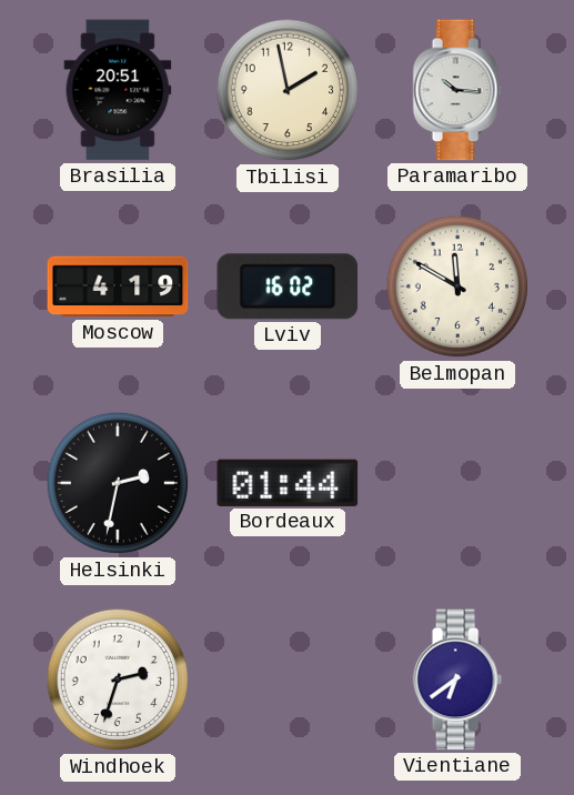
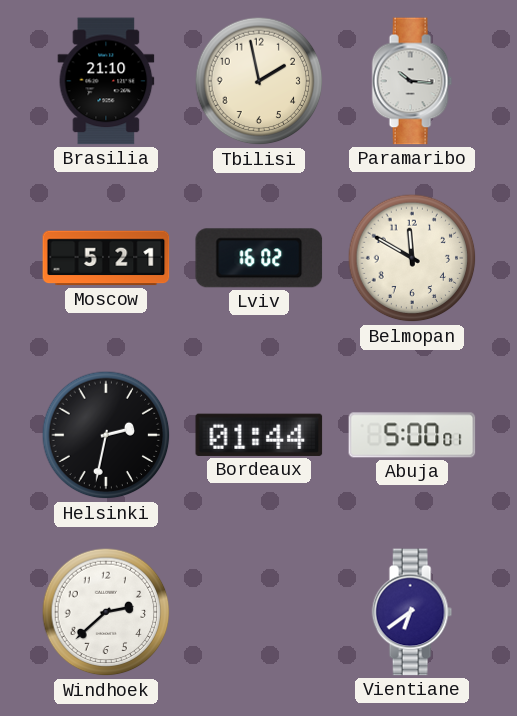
Brasilia: 20:51 -> 21:10 (106, 81)
Moscow: 4:19 -> 5:21 (106, 258)
Abuja: none -> 5:00 (412, 435)
Windhoek: 2:33 -> 2:38 (106, 612)
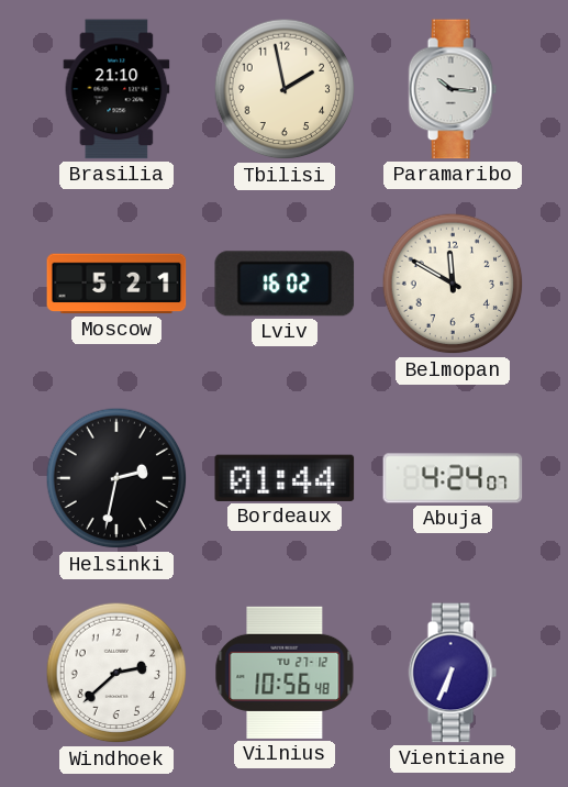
Abuja: 5:00 -> 4:24 (453, 478)
Vilnius: none -> 10:56 (285, 673)
Vientiane: 6:39 -> 6:34 (453, 673)
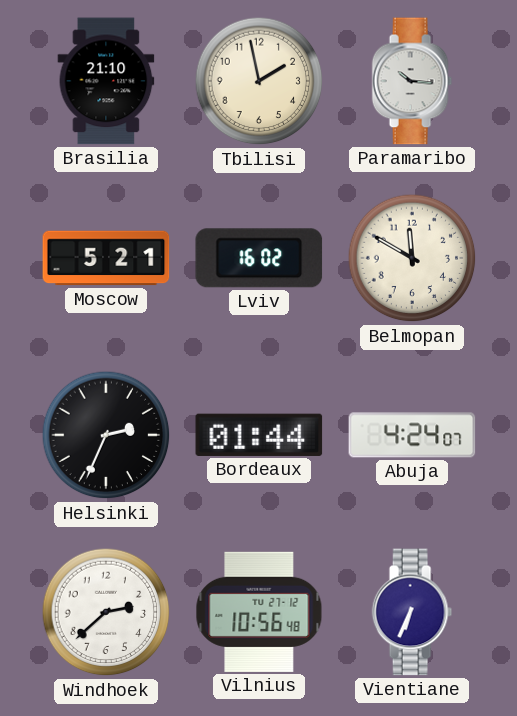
Helsinki: 2:32 -> 2:34 (106, 435)
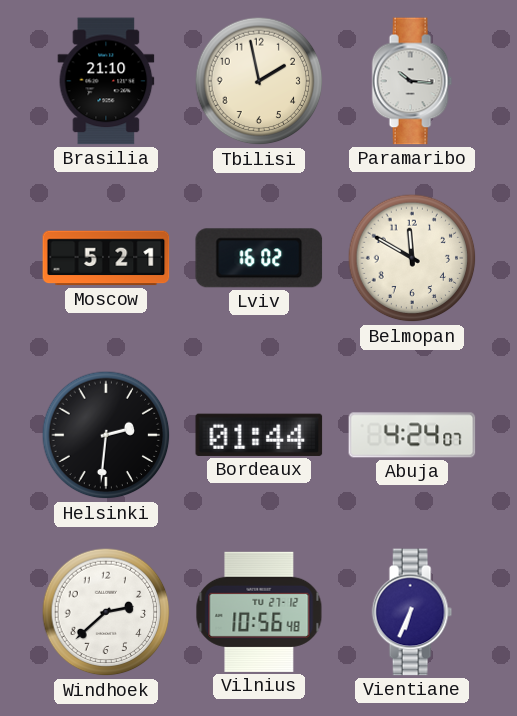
Helsinki: 2:34 -> 2:31 (106, 435)
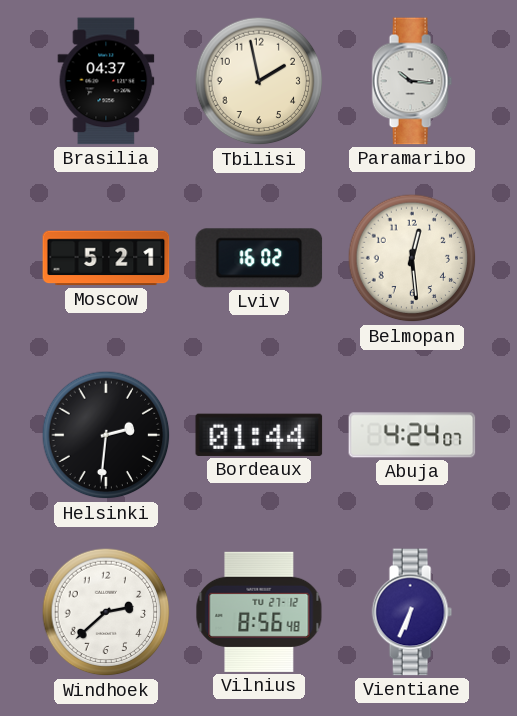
Brasilia: 21:10 -> 04:37 (106, 81)
Belmopan: 11:50 -> 12:29 (412, 258)
Vilnius: 10:56 -> 8:56 (259, 612)
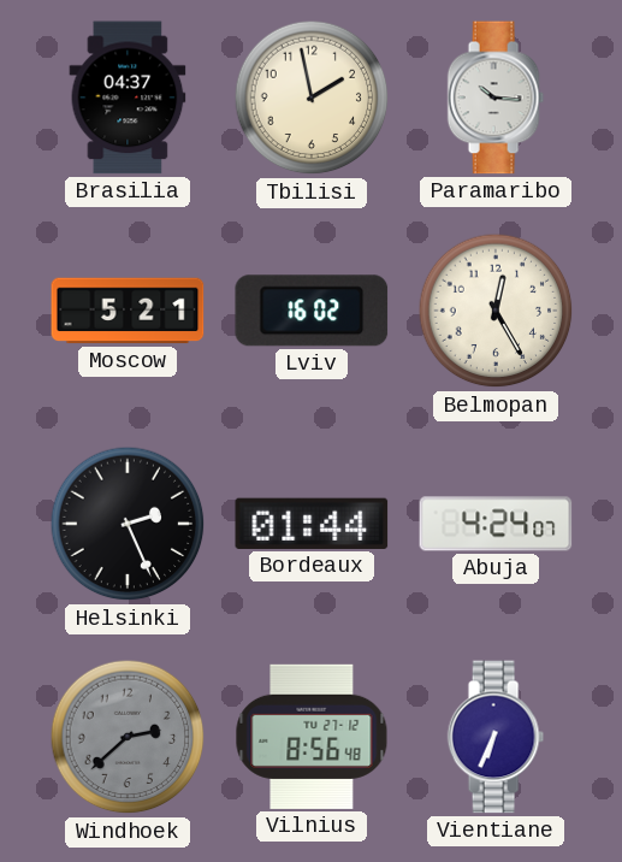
Belmopan: 12:29 -> 12:25 (496, 311)
Helsinki: 2:31 -> 2:26 (128, 524)
Windhoek dial: white -> grey (128, 737)
